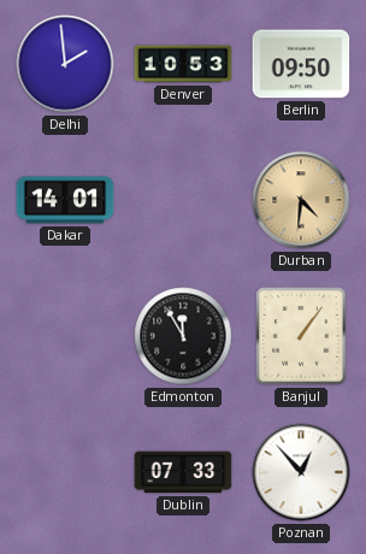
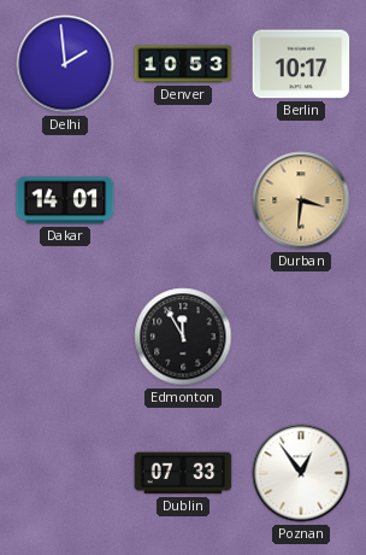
Berlin: 09:50 -> 10:17 (301, 64)
Durban: 4:31 -> 3:31 (301, 200)
Banjul: 1:06 -> none (301, 336)
Poznan: 12:53 -> 12:54 (301, 473)
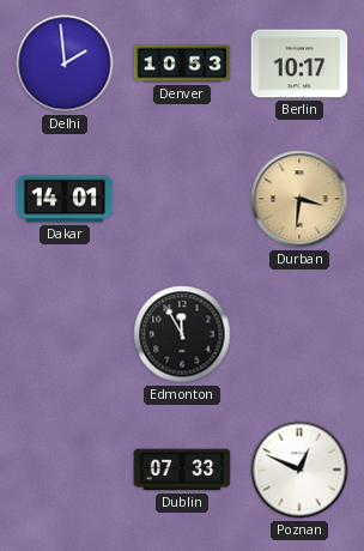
Poznan: 12:54 -> 12:49 (299, 470)
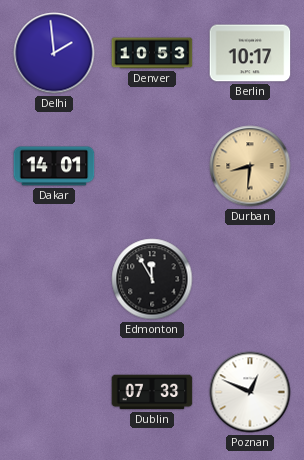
Durban: 3:31 -> 8:31 (250, 166)
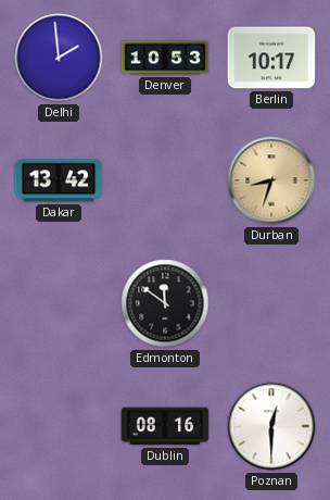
Dakar: 14:01 -> 13:42 (59, 180)
Durban: 8:31 -> 8:33 (271, 180)
Edmonton: 11:55 -> 11:51 (165, 303)
Dublin: 07:33 -> 08:16 (165, 426)
Poznan: 12:49 -> 12:30 (271, 426)
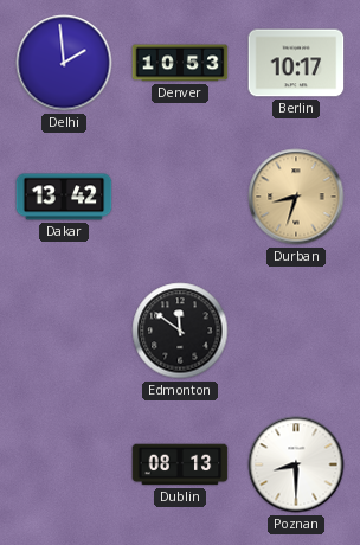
Dublin: 08:16 -> 08:13 (180, 464)
Poznan: 12:30 -> 8:30 (296, 464)
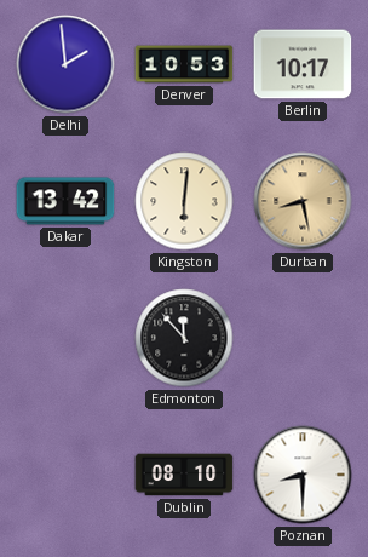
Kingston: none -> 6:01 (184, 201)
Durban: 8:33 -> 8:28 (303, 201)
Edmonton: 11:51 -> 11:53 (184, 338)
Dublin: 08:13 -> 08:10 (184, 475)
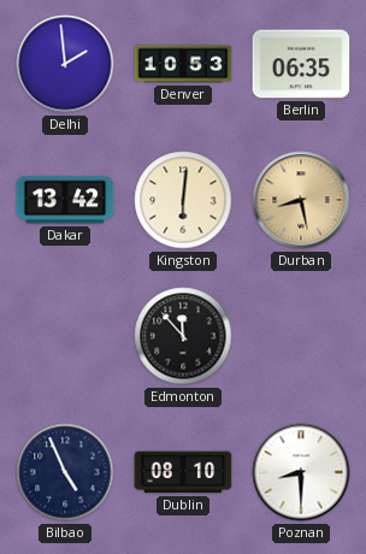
Berlin: 10:17 -> 06:35 (301, 64)
Bilbao: none -> 4:56 (65, 472)
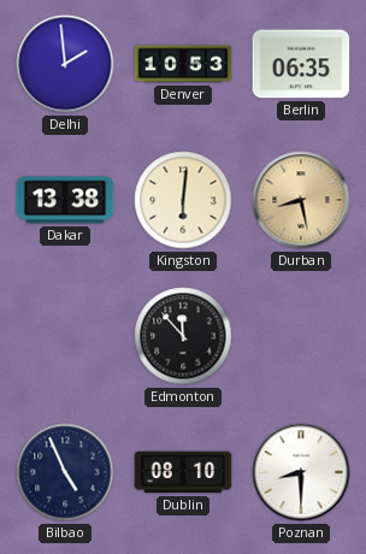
Dakar: 13:42 -> 13:38 (65, 200)
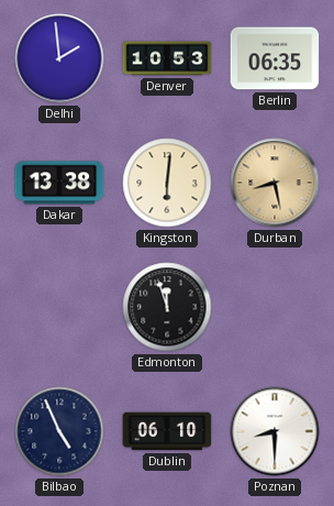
Edmonton: 11:53 -> 11:57 (167, 307)
Dublin: 08:10 -> 06:10 (167, 431)
